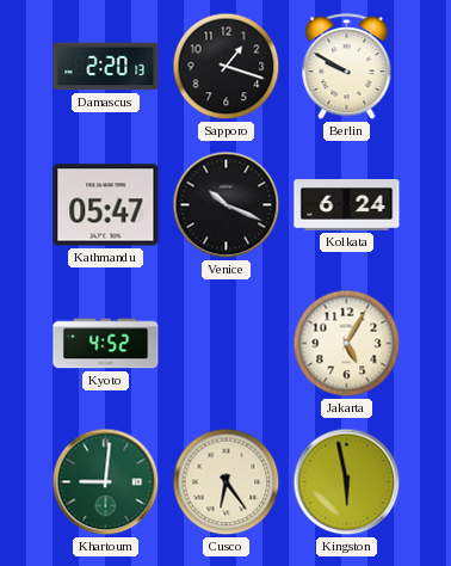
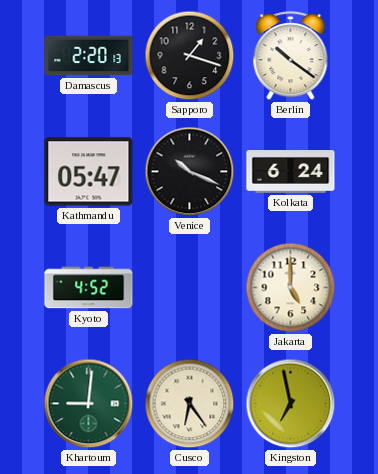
Berlin: 9:50 -> 10:21 (291, 56)
Jakarta: 5:05 -> 5:00 (291, 288)
Kingston: 5:58 -> 6:58 (291, 404)
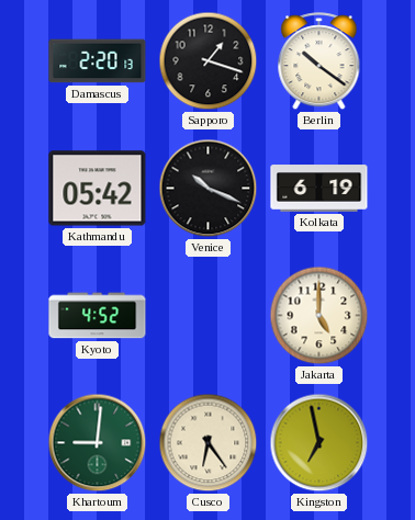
Kathmandu: 05:47 -> 05:42 (98, 189)
Kolkata: 6:24 -> 6:19 (319, 189)
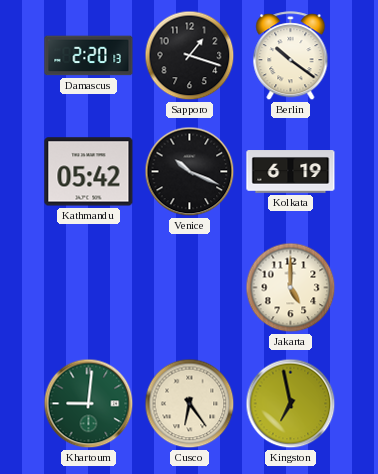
Kyoto: 4:52 -> none (98, 316)
